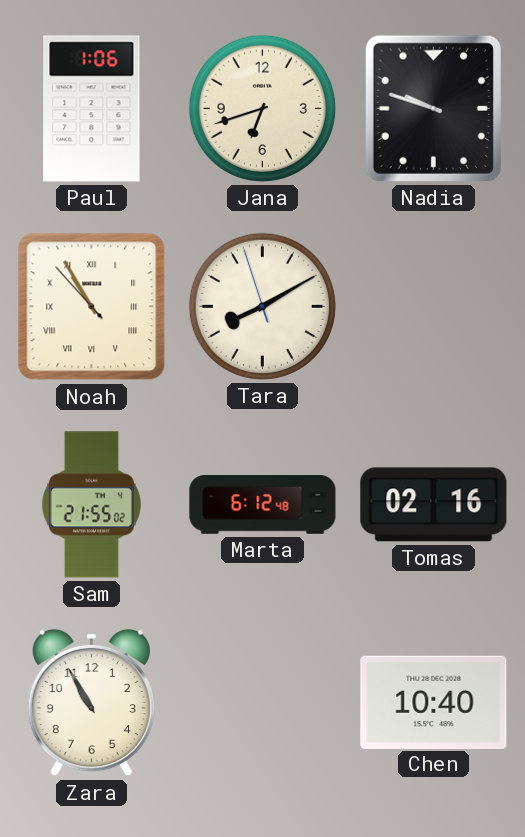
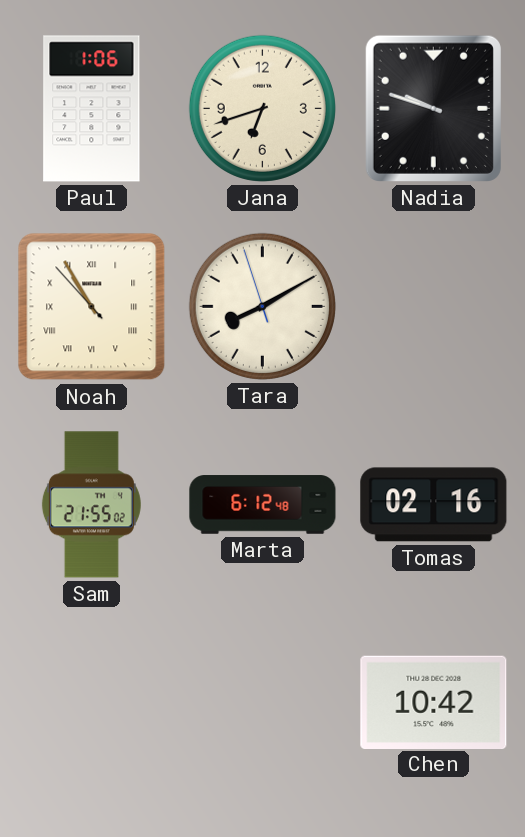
Zara: 10:55 -> none (91, 703)
Chen: 10:40 -> 10:42 (434, 702)
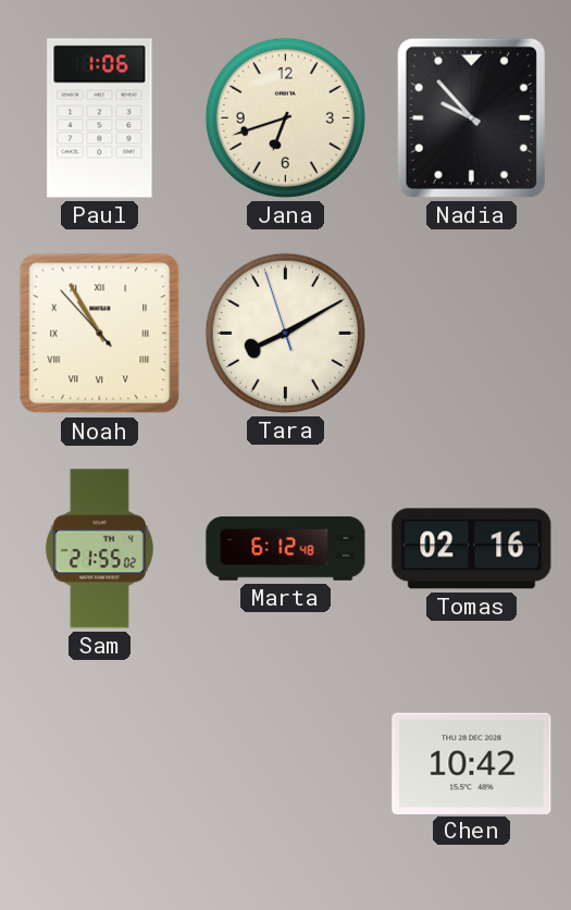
Nadia: 9:48 -> 9:53 (471, 117)
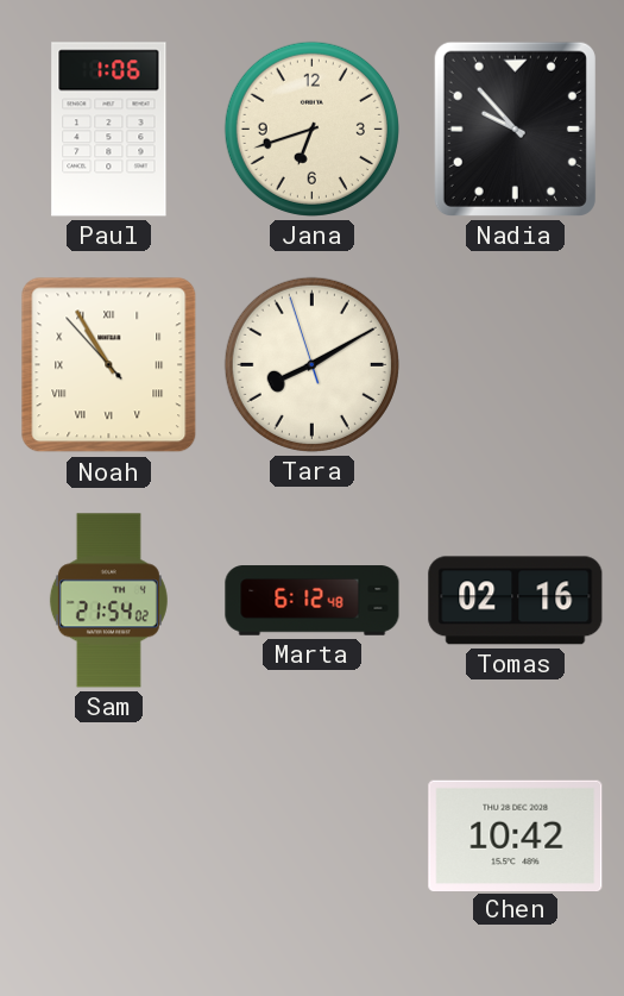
Sam: 21:55 -> 21:54 (108, 601)
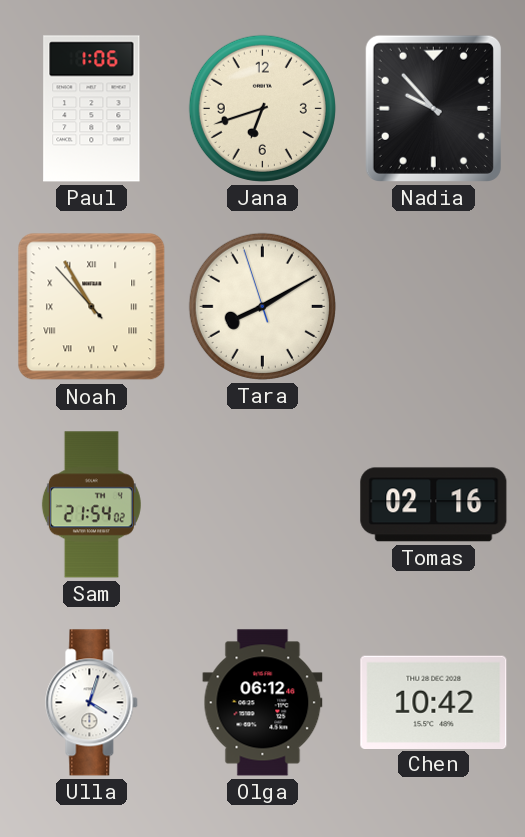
Marta: 6:12 -> none (313, 601)
Ulla: none -> 4:03 (92, 703)
Olga: none -> 06:12 (263, 703)
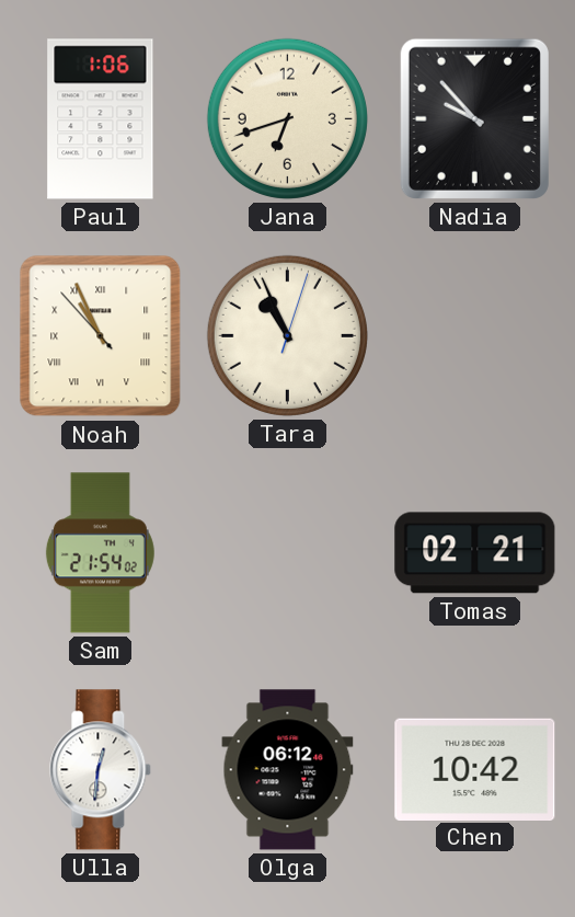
Noah: 10:54 -> 10:55 (101, 336)
Tara: 8:09 -> 10:56 (287, 335)
Tomas: 02:16 -> 02:21 (475, 553)
Ulla: 4:03 -> 12:31 (101, 770)
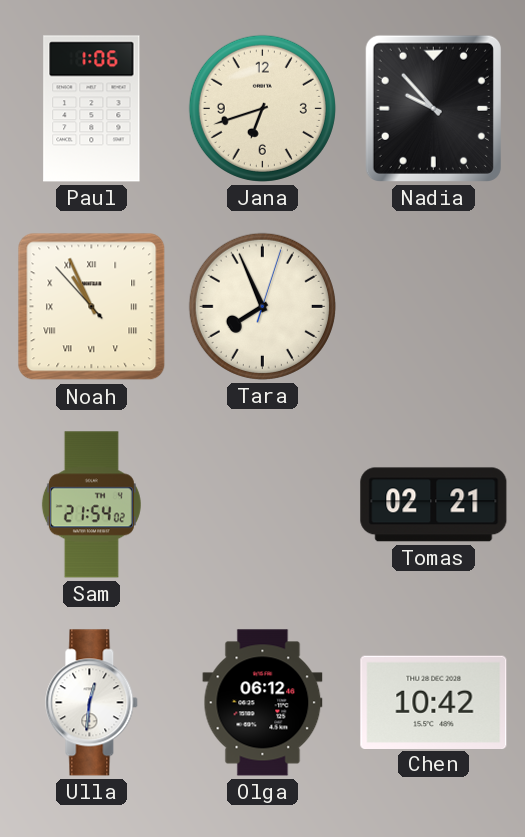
Tara: 10:56 -> 7:56 (262, 306)
